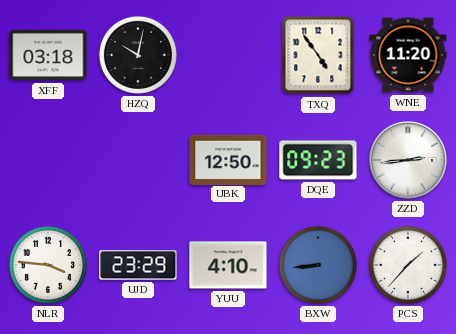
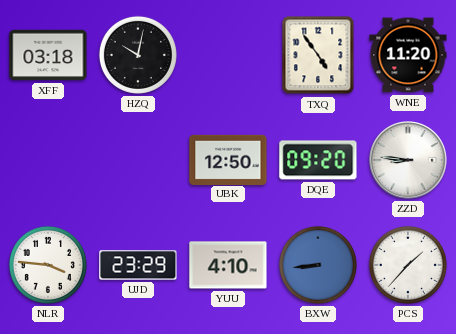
DQE: 09:23 -> 09:20 (318, 160)
ZZD: 2:44 -> 8:46 (409, 161)
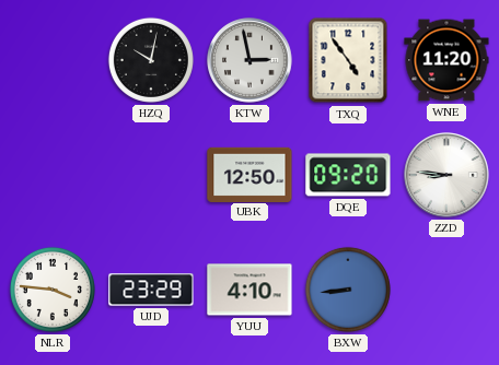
XFF: 03:18 -> none (48, 55)
KTW: none -> 2:58 (251, 61)
PCS: 1:37 -> none (408, 265)
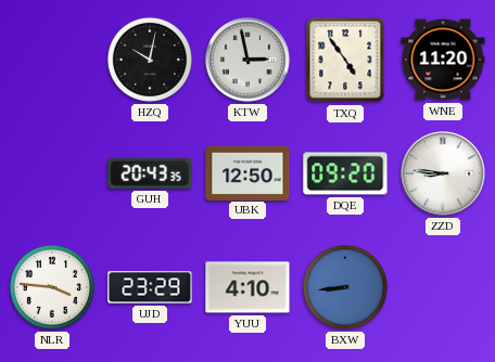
GUH: none -> 20:43 (150, 174)
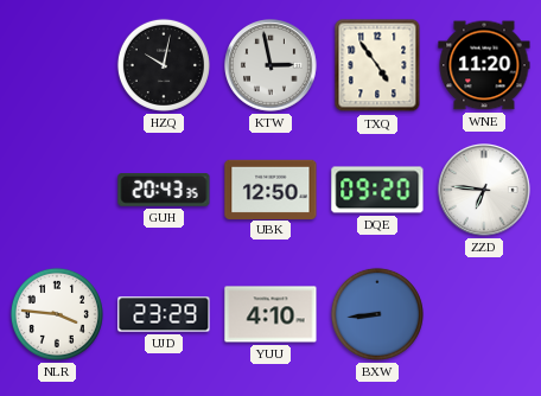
ZZD: 8:46 -> 6:46 (485, 191)
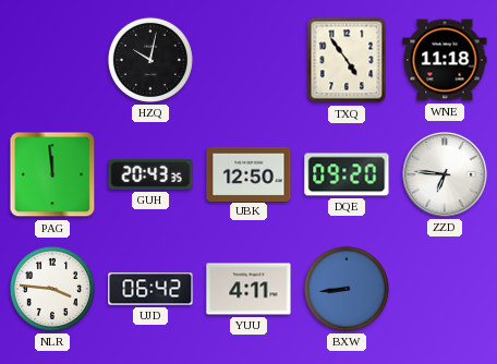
KTW: 2:58 -> none (272, 66)
WNE: 11:20 -> 11:18 (445, 60)
PAG: none -> 11:59 (52, 174)
UJD: 23:29 -> 06:42 (150, 289)
YUU: 4:10 -> 4:11 (248, 289)
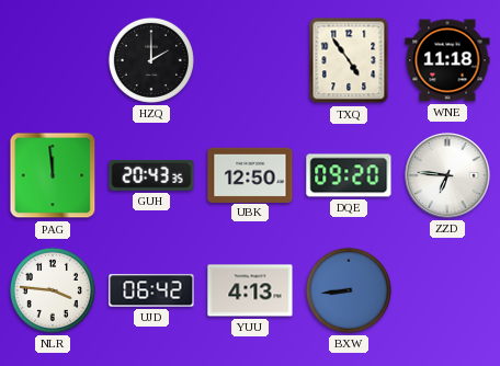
HZQ: 10:02 -> 2:00 (151, 60)
YUU: 4:11 -> 4:13 (250, 290)
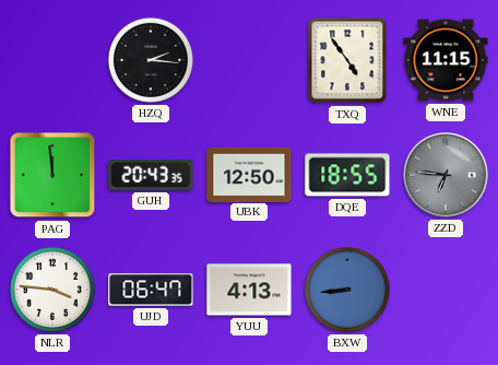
HZQ: 2:00 -> 2:16 (151, 60)
WNE: 11:18 -> 11:15 (446, 60)
DQE: 09:20 -> 18:55 (347, 175)
ZZD dial: white -> grey (447, 176)
UJD: 06:42 -> 06:47 (151, 290)
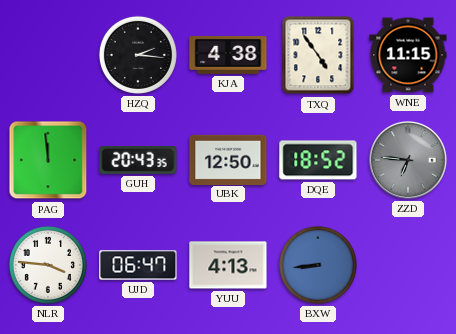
KJA: none -> 4:38 (228, 56)
DQE: 18:55 -> 18:52 (318, 160)
